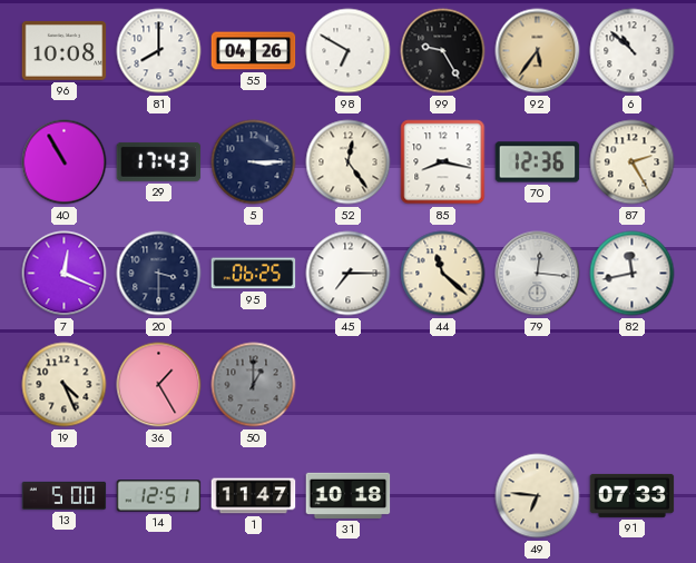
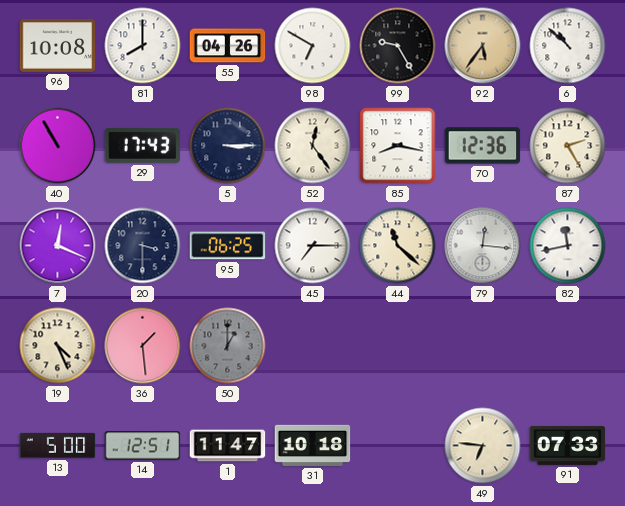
36: 1:25 -> 1:29 (143, 346)
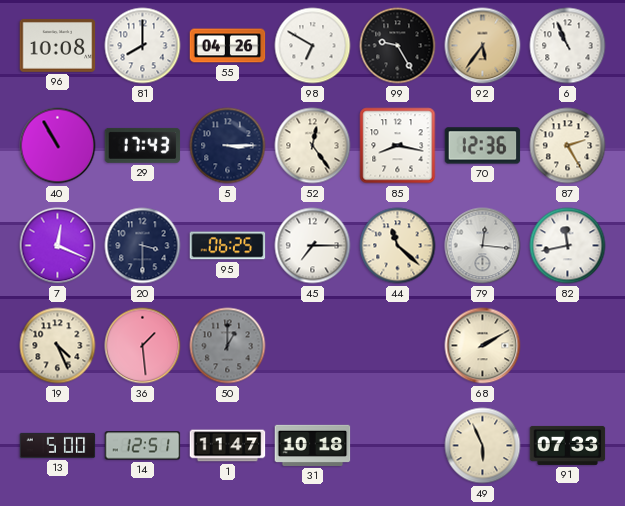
6: 10:52 -> 10:56 (568, 46)
68: none -> 2:10 (483, 346)
49: 6:46 -> 5:56 (483, 446)
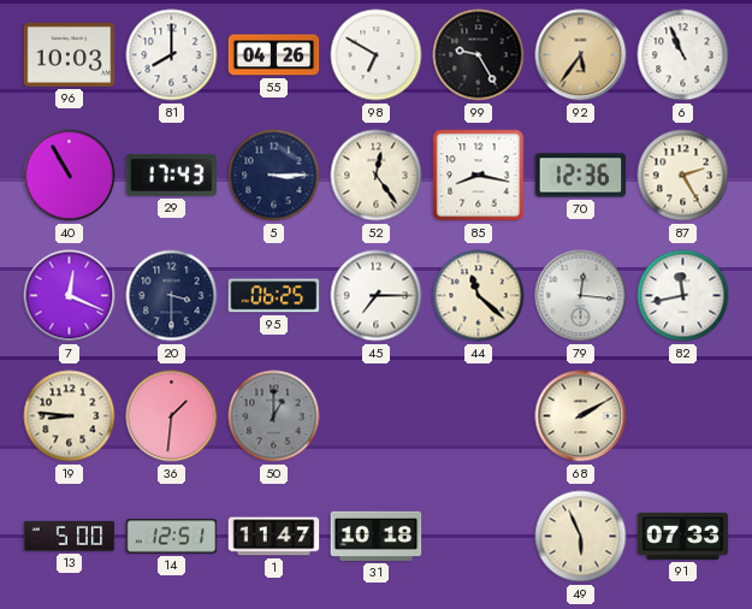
96: 10:08 -> 10:03 (70, 54)
19: 4:26 -> 8:46 (70, 416)
36: 1:29 -> 1:31 (172, 416)
